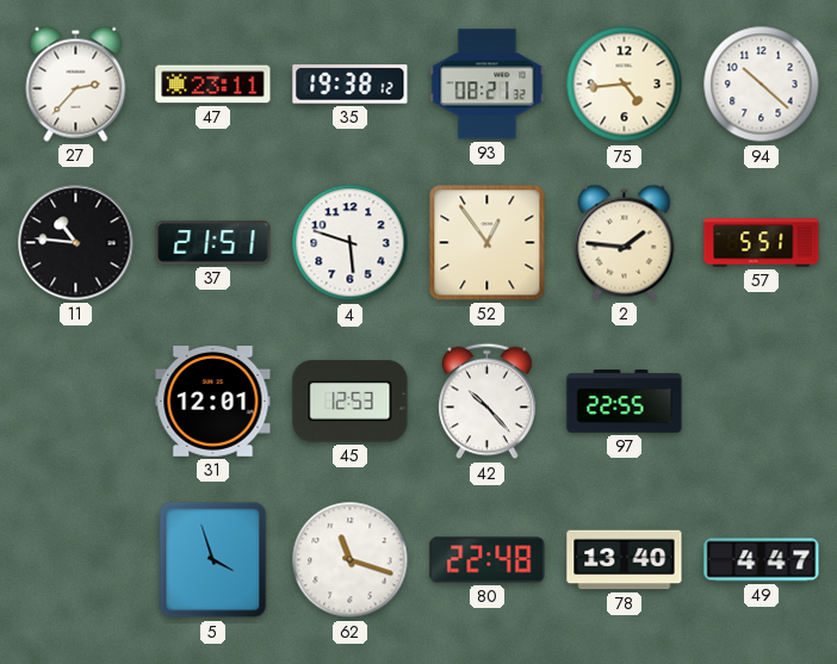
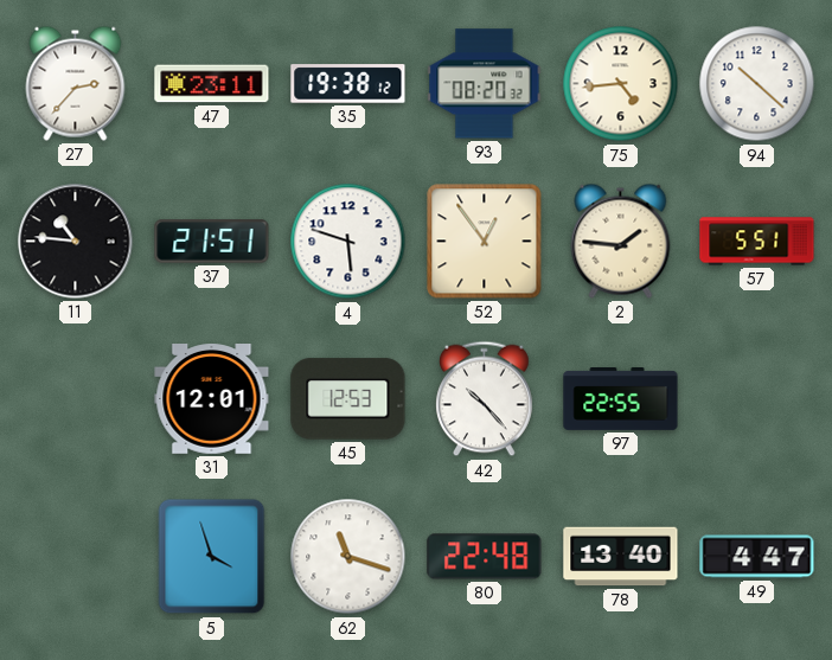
93: 08:21 -> 08:20 (485, 84)
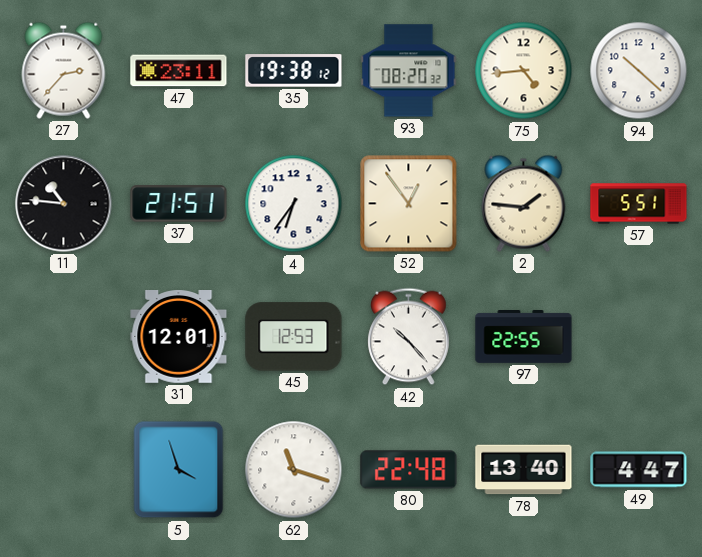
4: 5:48 -> 6:36 (294, 204)
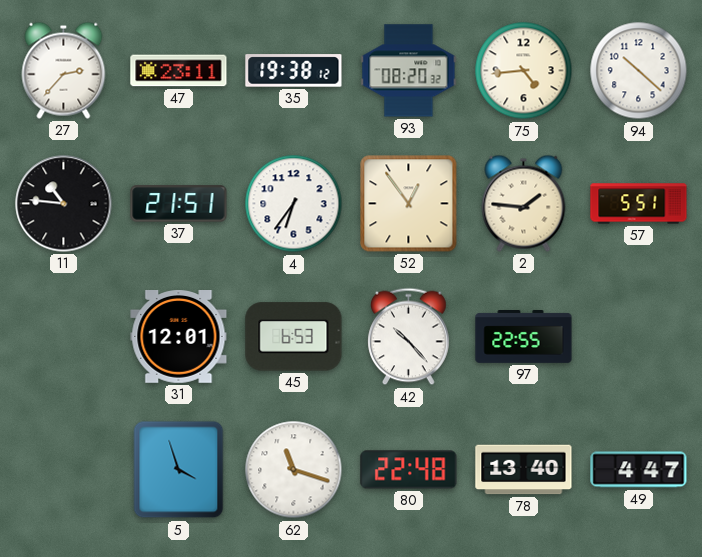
45: 12:53 -> 6:53 (294, 337)
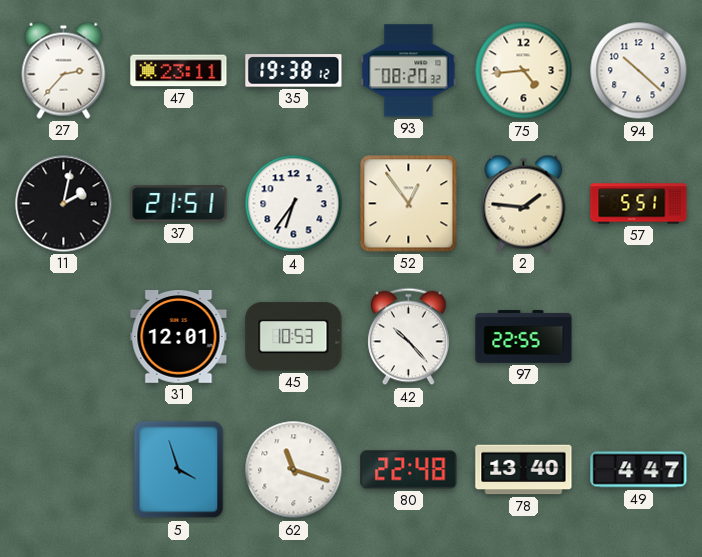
11: 10:46 -> 2:02 (64, 204)
45: 6:53 -> 10:53 (294, 337)
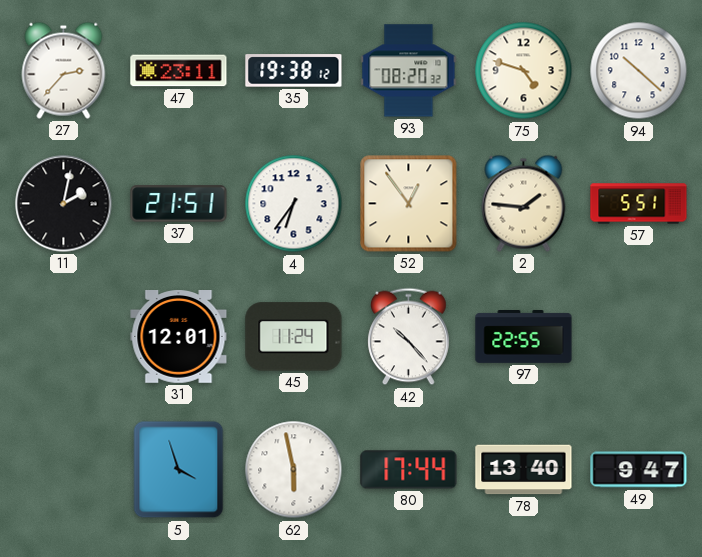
75: 4:44 -> 4:48 (524, 71)
45: 10:53 -> 11:24 (294, 337)
62: 11:18 -> 5:58 (294, 470)
80: 22:48 -> 17:44 (409, 470)
49: 4:47 -> 9:47 (639, 470)
